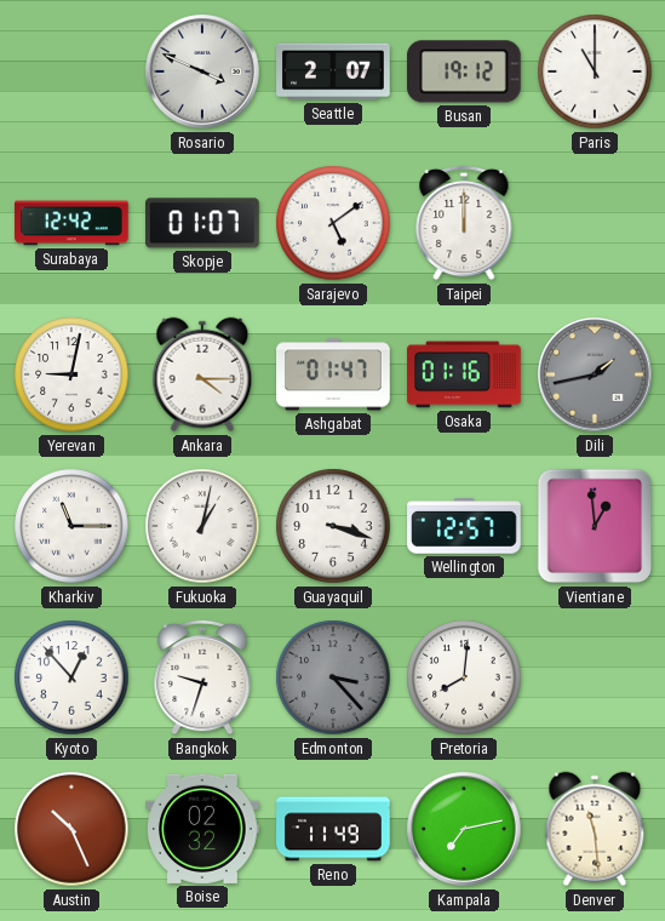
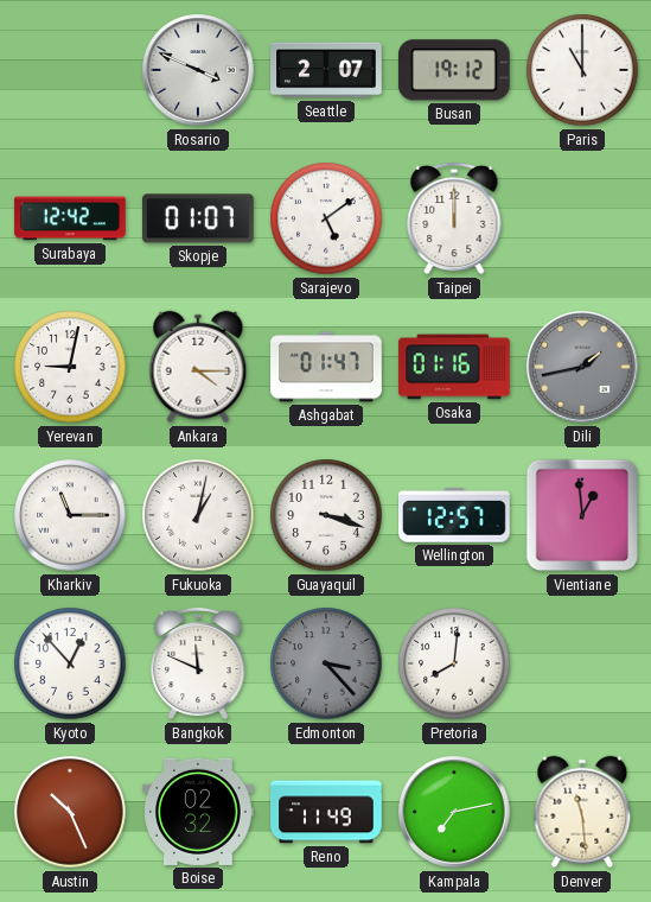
Bangkok: 9:33 -> 11:49 (198, 663)
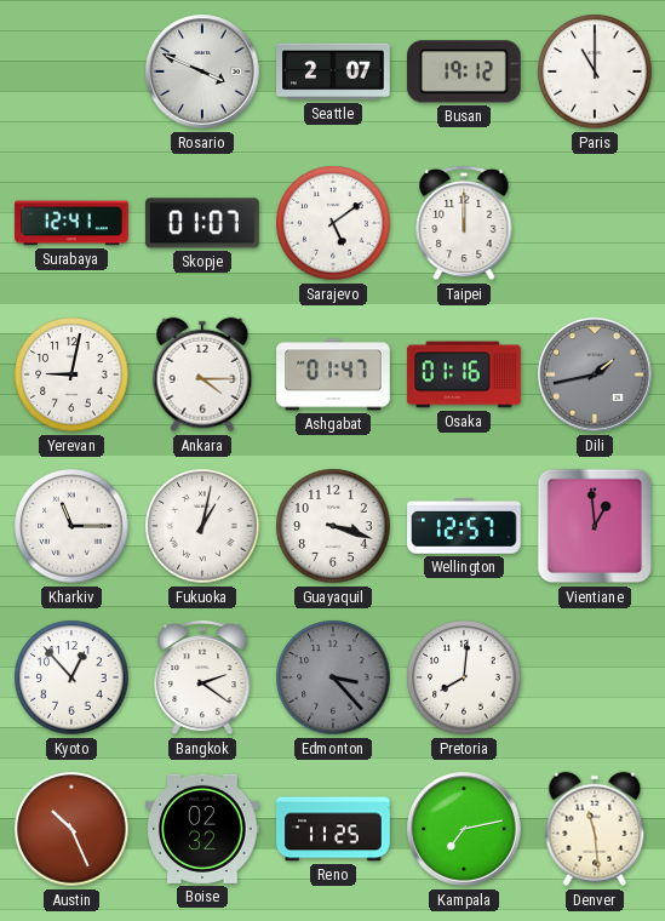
Surabaya: 12:42 -> 12:41 (71, 223)
Bangkok: 11:49 -> 2:21 (202, 677)
Reno: 11:49 -> 11:25 (333, 829)
